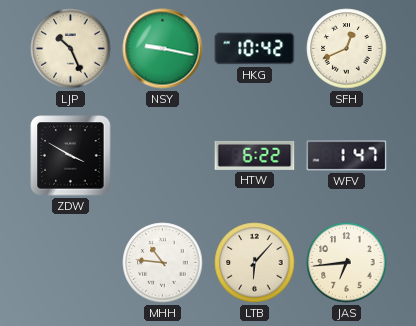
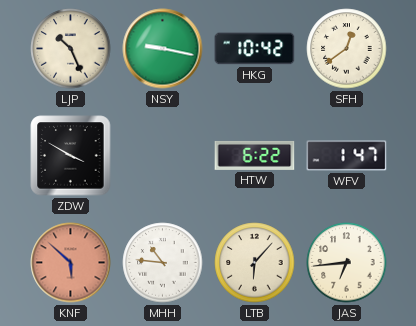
SFH: 12:41 -> 12:39 (347, 49)
KNF: none -> 5:52 (71, 263)
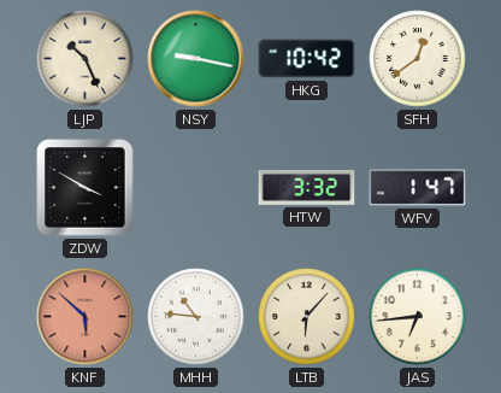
HTW: 6:22 -> 3:32 (307, 187)
